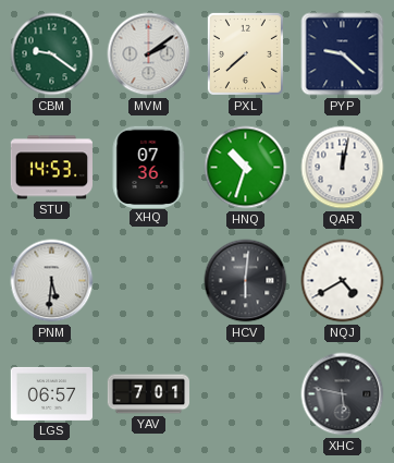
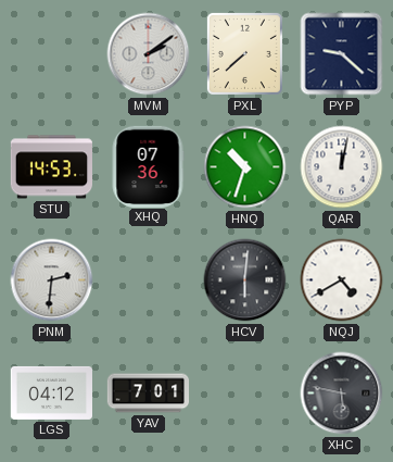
CBM: 9:21 -> none (52, 54)
PNM: 5:31 -> 2:31 (52, 280)
LGS: 06:57 -> 04:12 (52, 392)
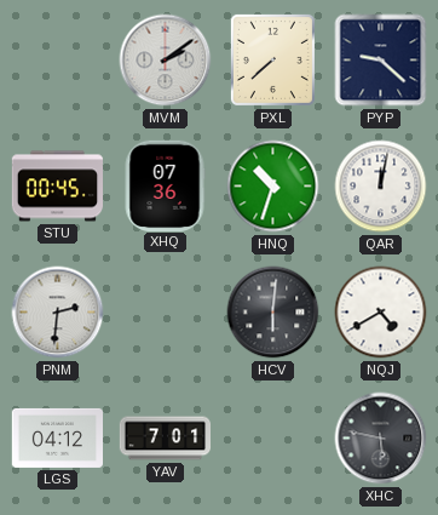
STU: 14:53 -> 00:45 (57, 187)
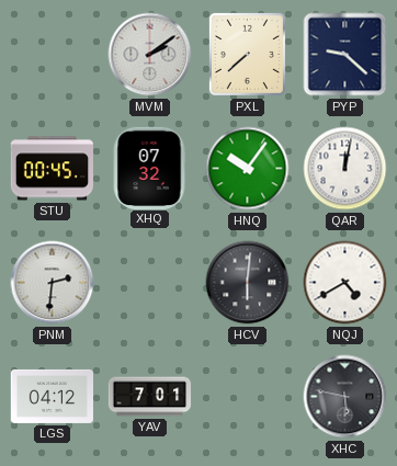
XHQ: 07:36 -> 07:32 (149, 168)
HNQ: 10:33 -> 10:06 (248, 169)
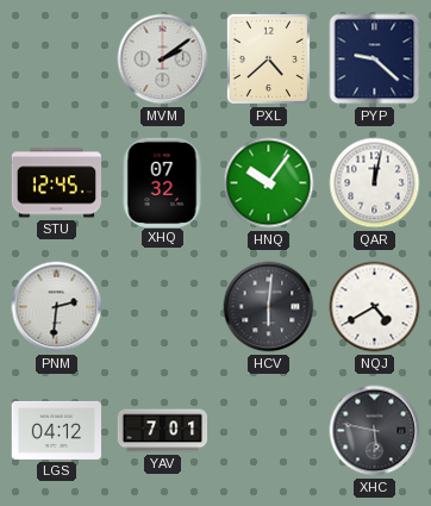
PXL: 7:38 -> 4:38 (268, 58)
STU: 00:45 -> 12:45 (56, 183)
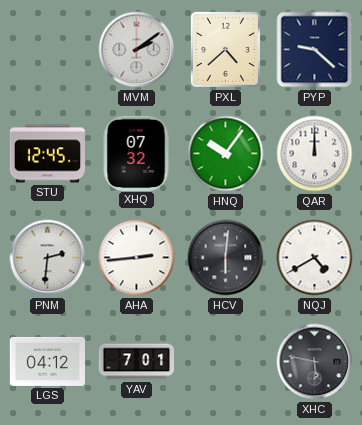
QAR: 12:02 -> 12:00 (315, 154)
AHA: none -> 2:44 (137, 258)
